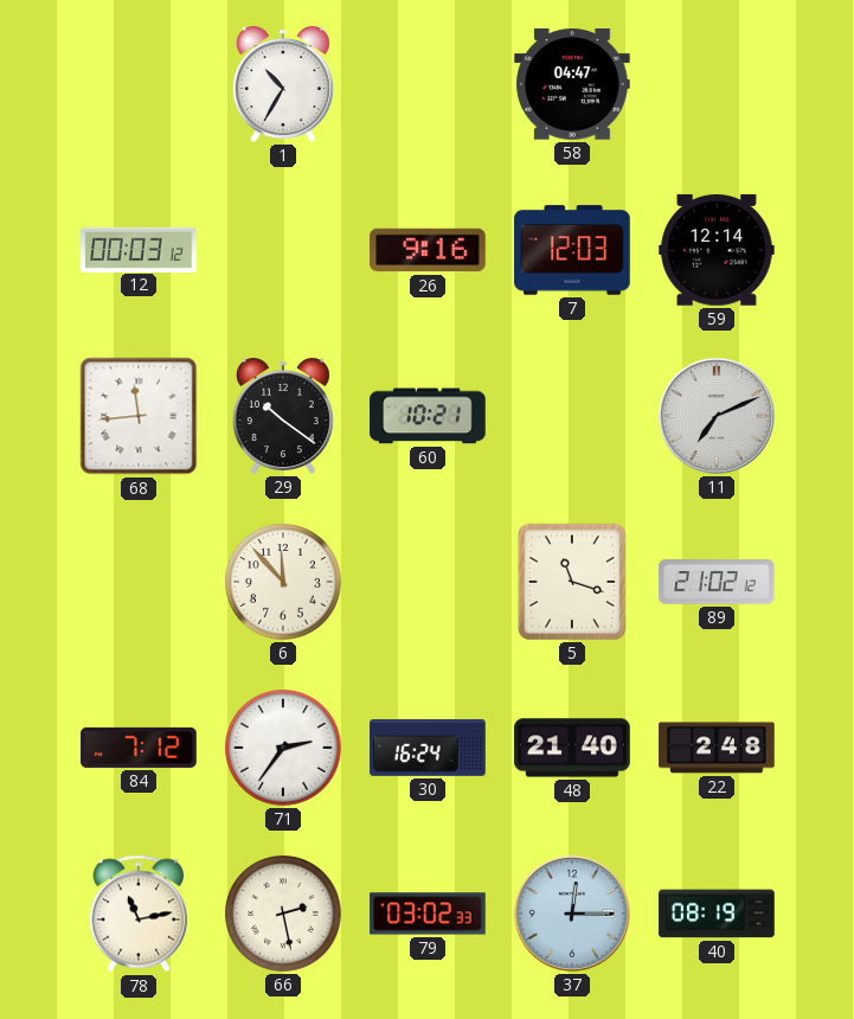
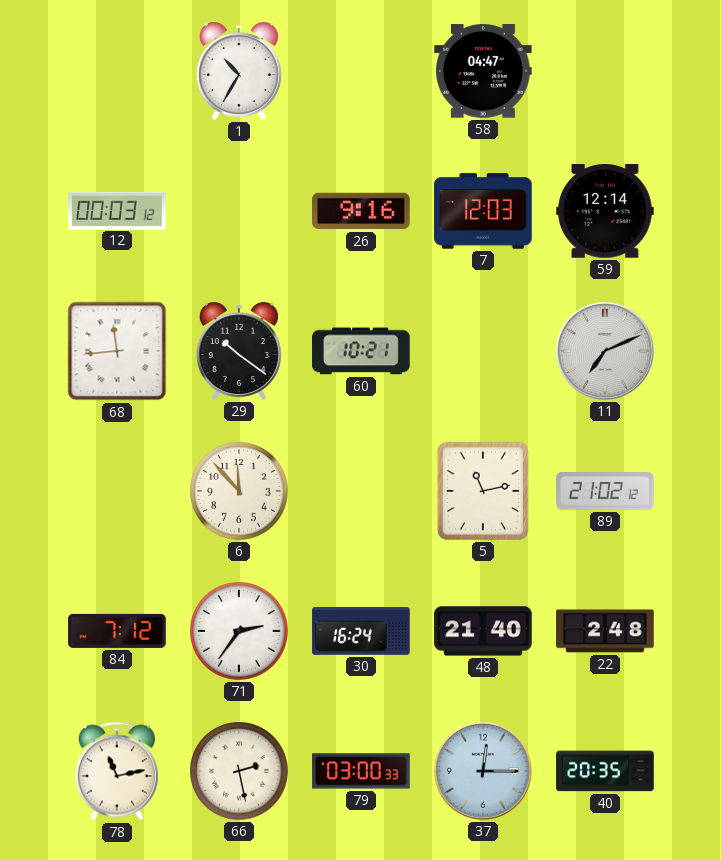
5: 11:18 -> 11:13 (483, 491)
79: 03:02 -> 03:00 (361, 771)
40: 08:19 -> 20:35 (605, 771)
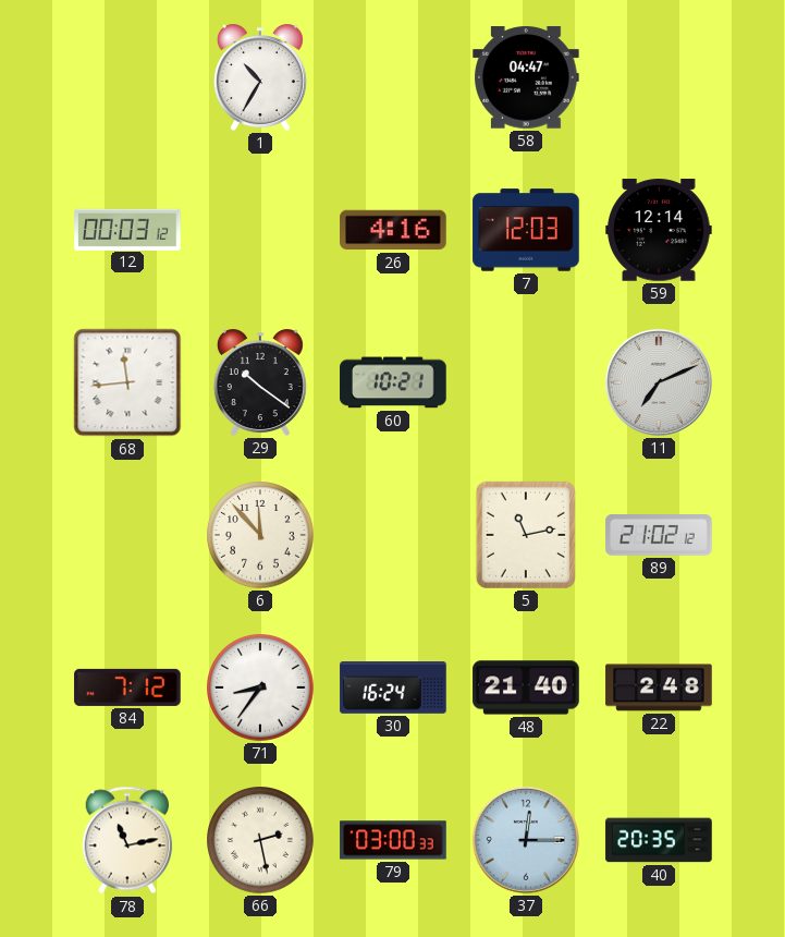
26: 9:16 -> 4:16 (393, 230)
71: 2:36 -> 8:36 (261, 689)
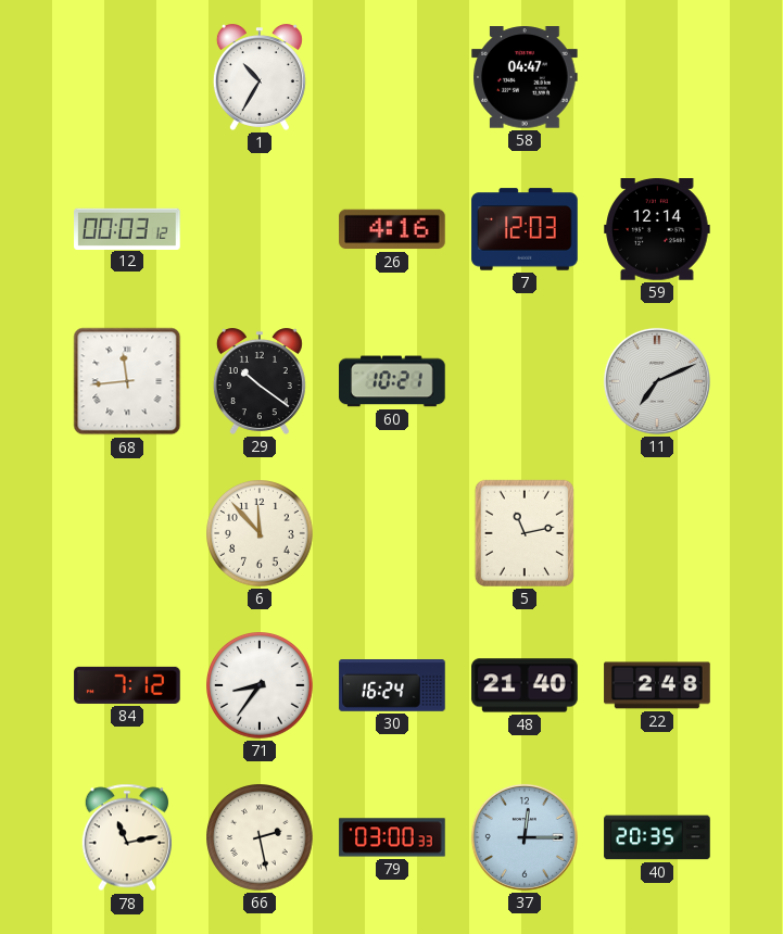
89: 21:02 -> none (659, 535)
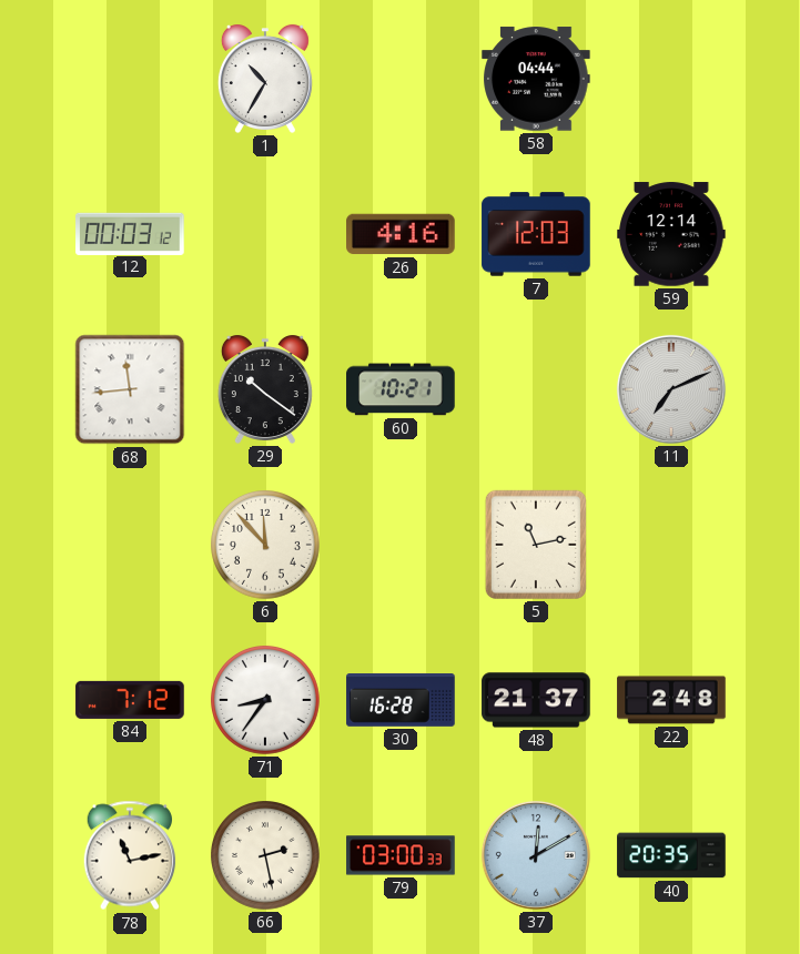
58: 04:47 -> 04:44 (536, 79)
30: 16:24 -> 16:28 (401, 701)
48: 21:40 -> 21:37 (536, 700)
37: 12:15 -> 12:10 (536, 855)
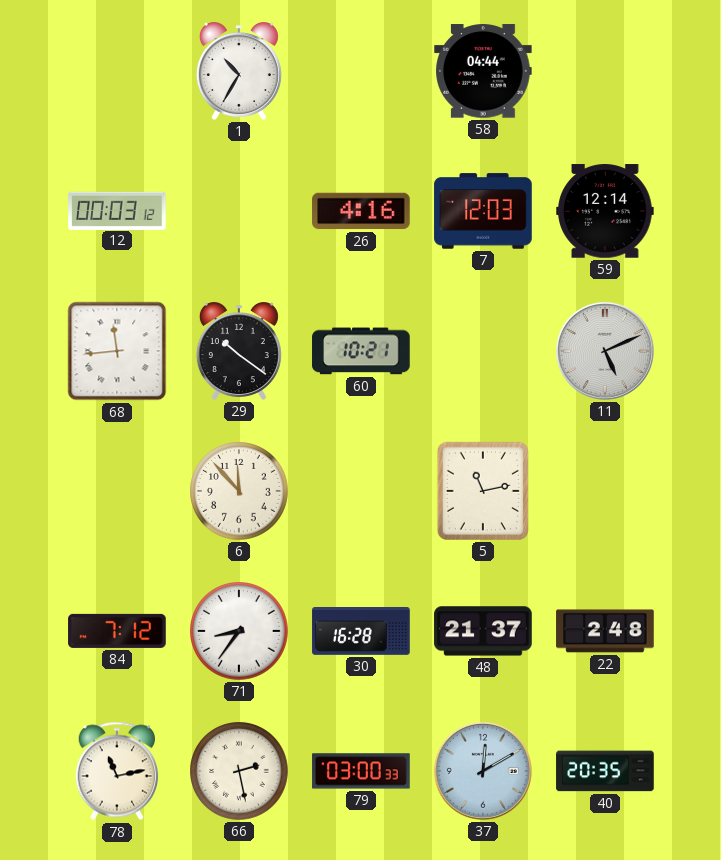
11: 7:11 -> 5:11 (605, 351)
